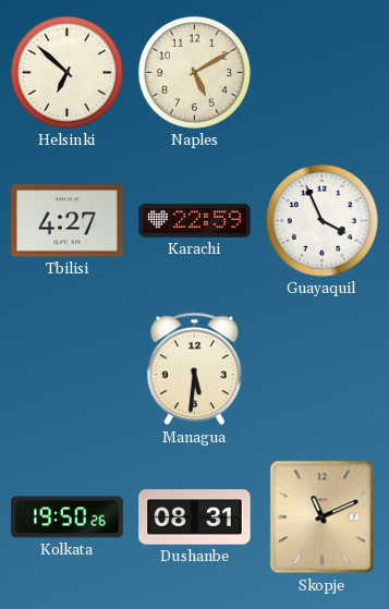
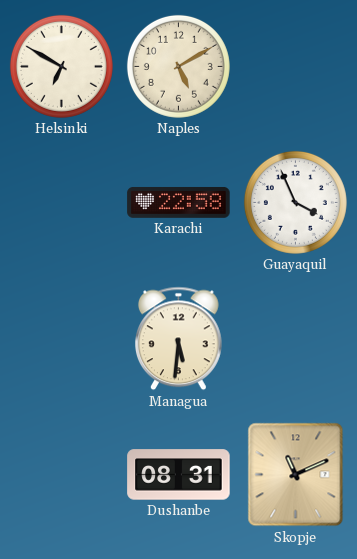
Helsinki: 6:52 -> 6:50 (61, 66)
Tbilisi: 4:27 -> none (68, 221)
Karachi: 22:59 -> 22:58 (179, 203)
Kolkata: 19:50 -> none (68, 517)
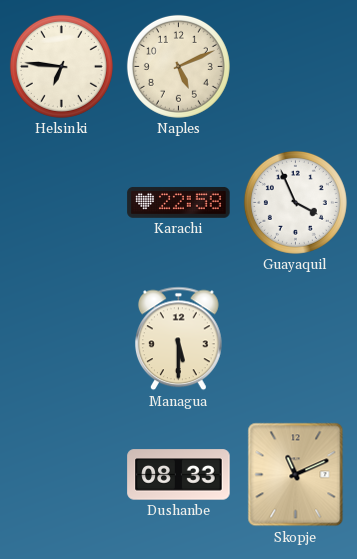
Helsinki: 6:50 -> 6:46 (61, 66)
Naples: 5:10 -> 5:11 (178, 66)
Managua: 5:31 -> 5:30 (179, 339)
Dushanbe: 08:31 -> 08:33 (179, 475)
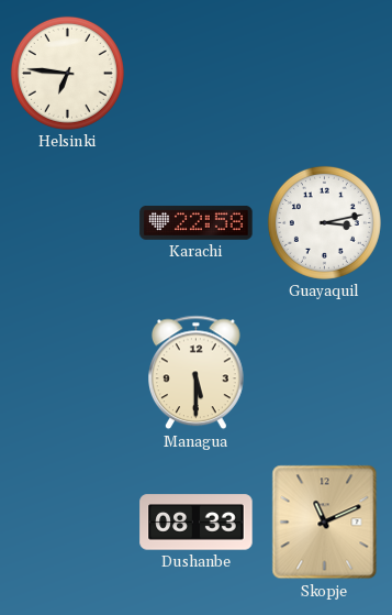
Naples: 5:11 -> none (178, 66)
Guayaquil: 3:56 -> 3:13 (324, 222)
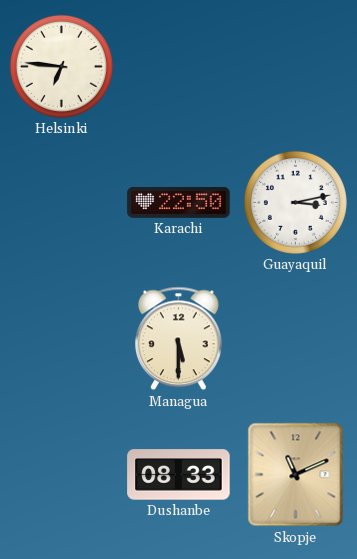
Karachi: 22:58 -> 22:50 (179, 203)
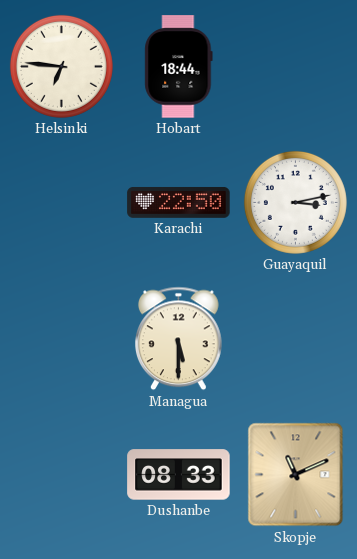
Hobart: none -> 18:44 (179, 67)
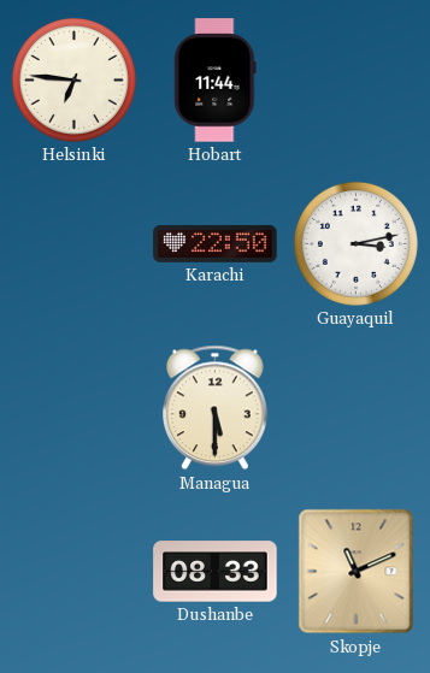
Hobart: 18:44 -> 11:44 (216, 81)
